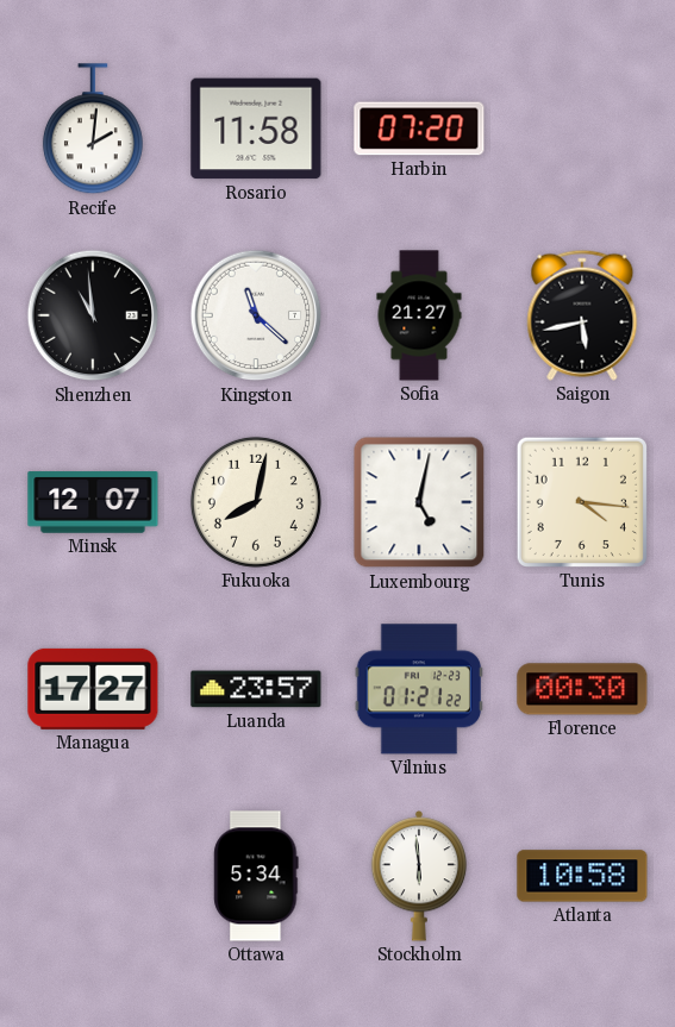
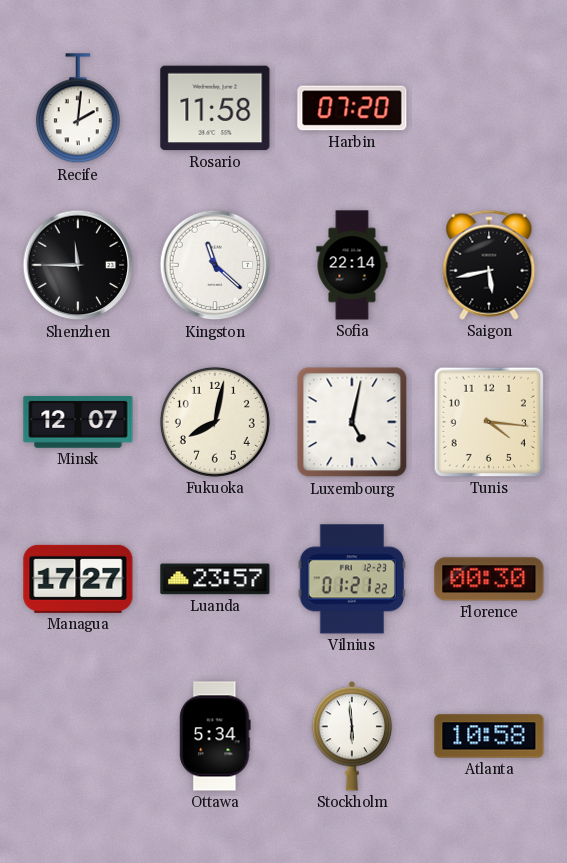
Shenzhen: 10:59 -> 11:45 (78, 265)
Sofia: 21:27 -> 22:14 (352, 265)
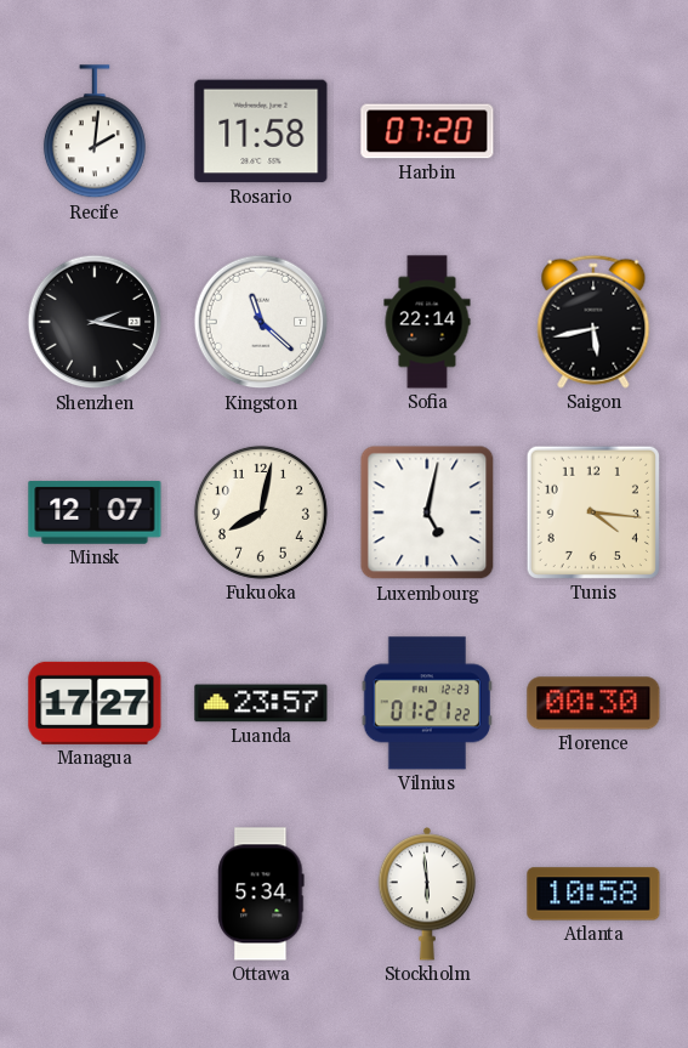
Shenzhen: 11:45 -> 2:17 (95, 322)
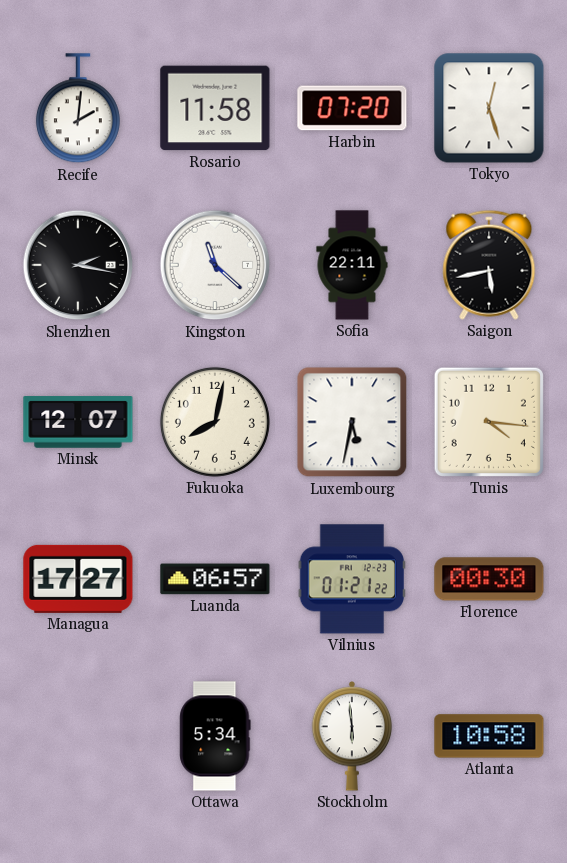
Tokyo: none -> 12:27 (489, 108)
Sofia: 22:14 -> 22:11 (352, 265)
Luxembourg: 5:02 -> 5:32 (352, 422)
Luanda: 23:57 -> 06:57 (215, 579)
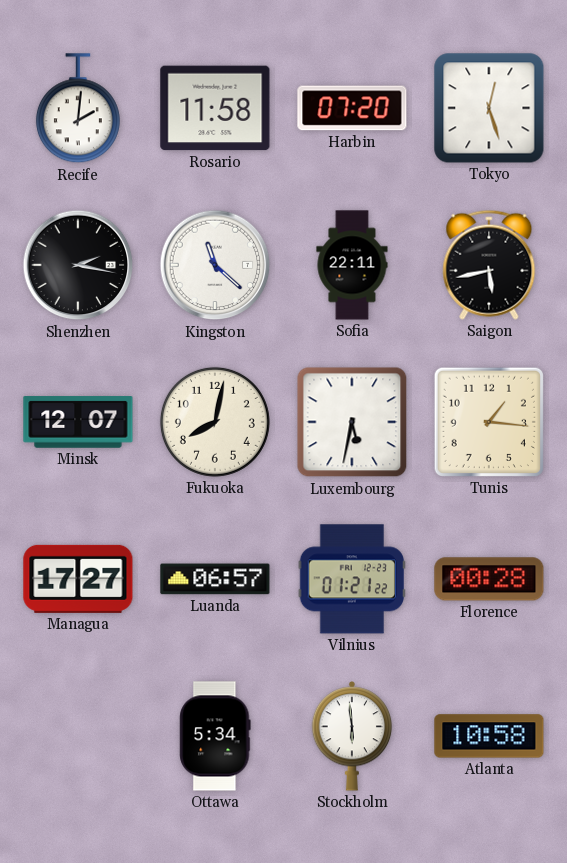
Tunis: 4:16 -> 1:16 (489, 422)
Florence: 00:30 -> 00:28 (489, 579)
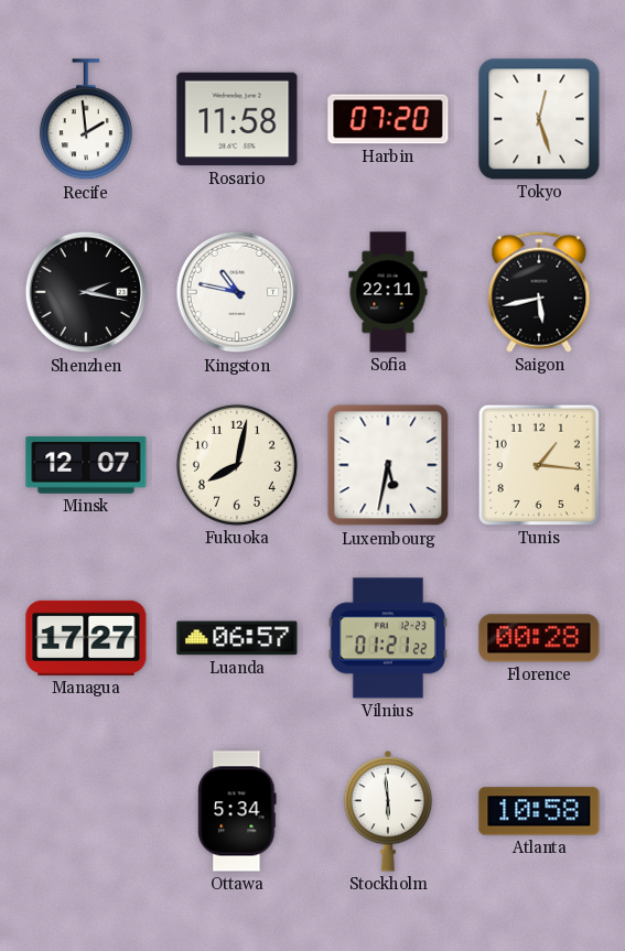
Recife: 2:01 -> 1:59 (86, 120)
Kingston: 11:22 -> 10:47 (237, 292)
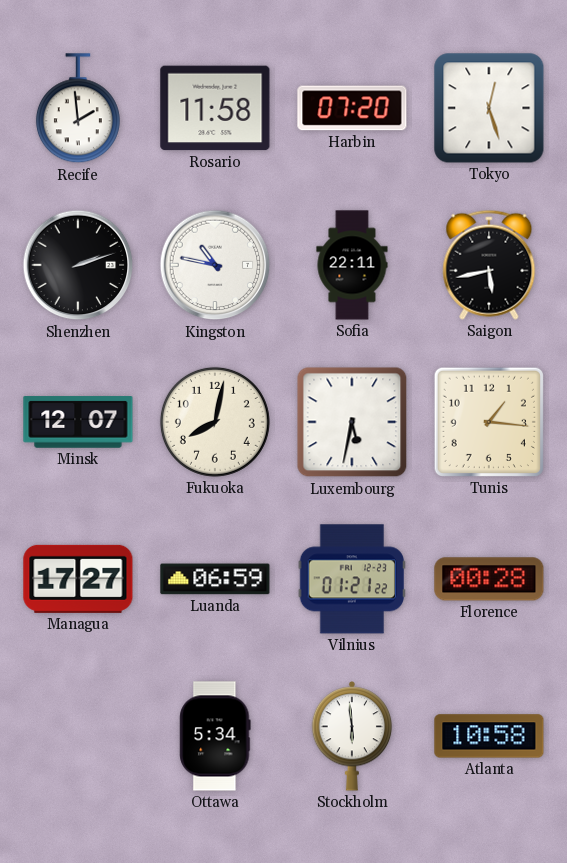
Shenzhen: 2:17 -> 2:12 (78, 265)
Luanda: 06:57 -> 06:59 (215, 579)
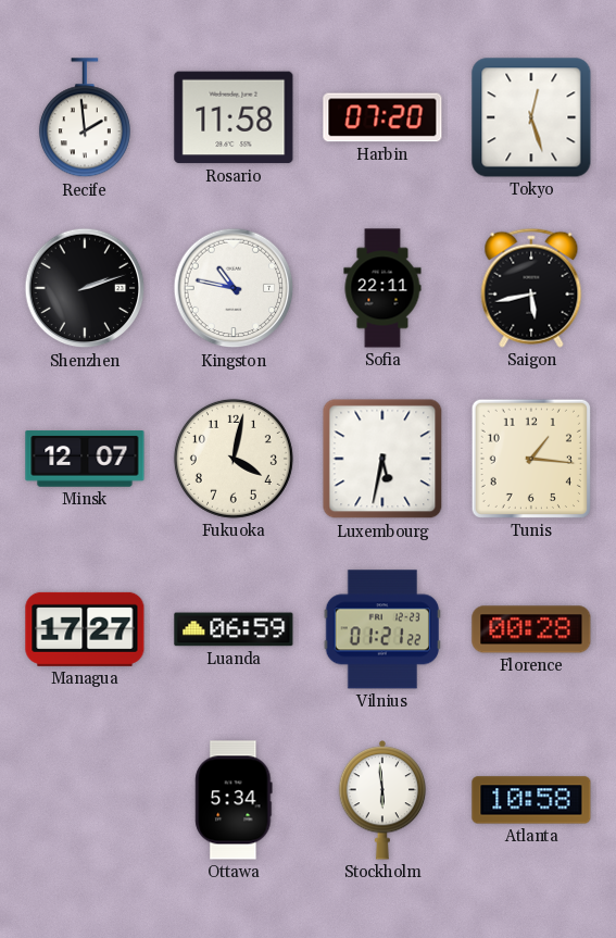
Fukuoka: 8:02 -> 4:02 (234, 459)
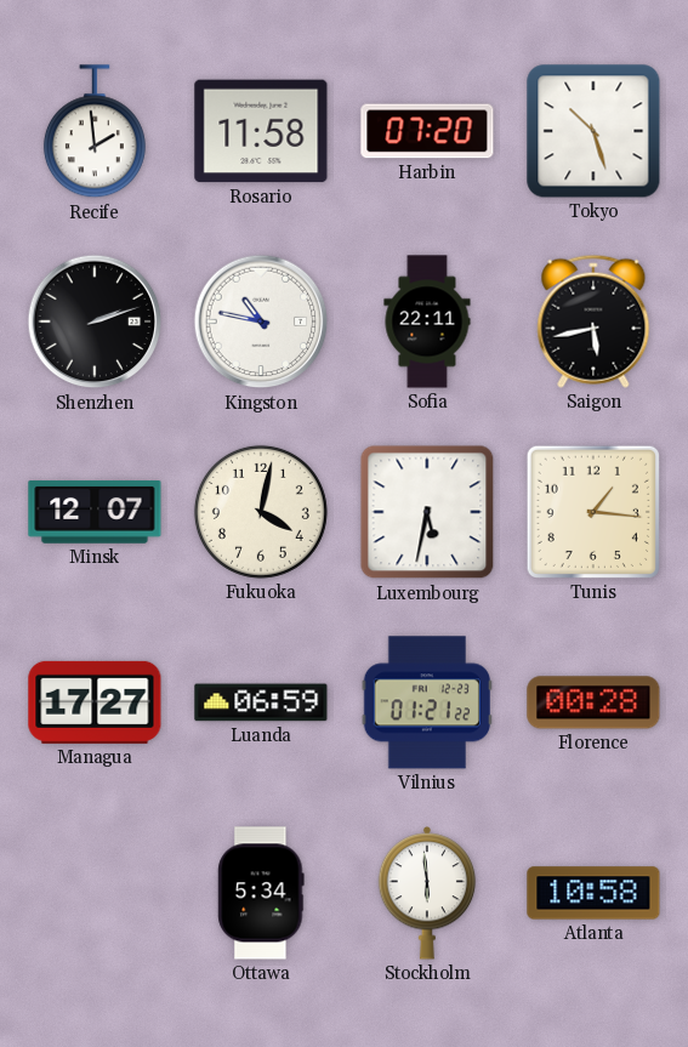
Tokyo: 12:27 -> 10:27 (593, 131)
